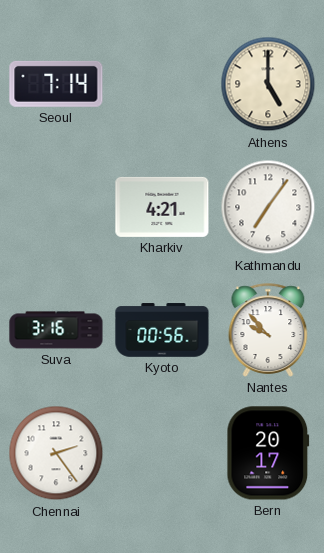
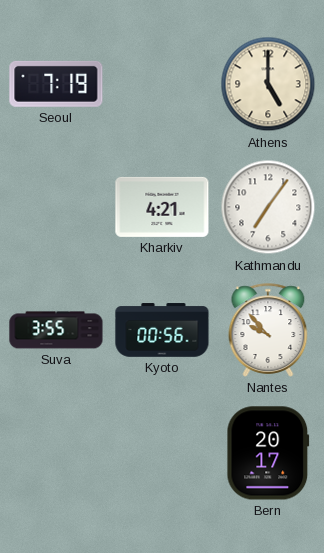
Seoul: 7:14 -> 7:19 (56, 84)
Suva: 3:16 -> 3:55 (56, 330)
Chennai: 2:24 -> none (56, 453)
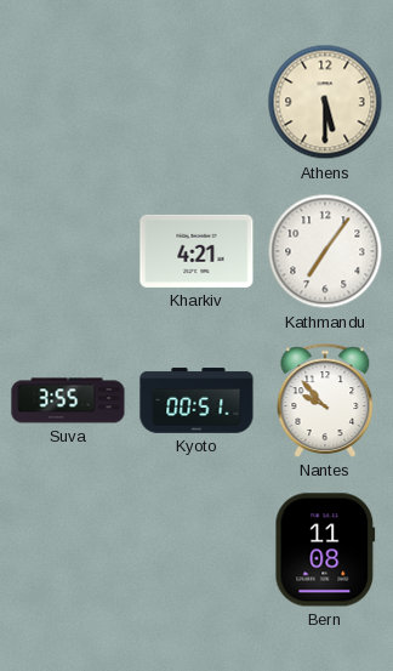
Seoul: 7:19 -> none (56, 84)
Athens: 5:00 -> 5:30 (325, 102)
Kyoto: 00:56 -> 00:51 (196, 400)
Bern: 20:17 -> 11:08 (325, 550)
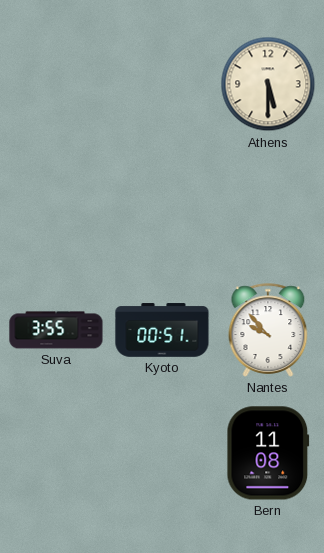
Kharkiv: 4:21 -> none (196, 251)
Kathmandu: 7:06 -> none (325, 251)
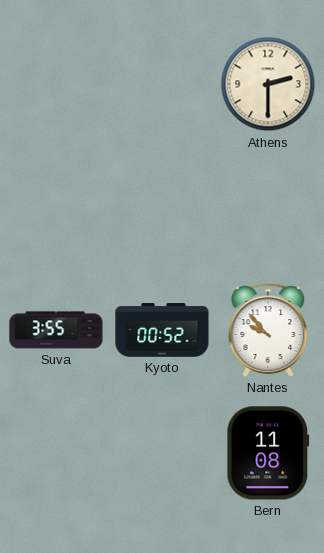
Athens: 5:30 -> 2:30 (268, 84)
Kyoto: 00:51 -> 00:52 (162, 330)
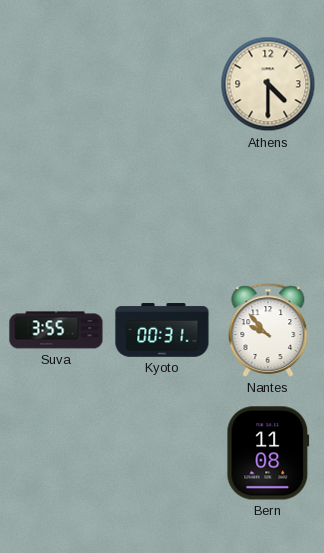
Athens: 2:30 -> 4:30 (268, 84)
Kyoto: 00:52 -> 00:31 (162, 330)
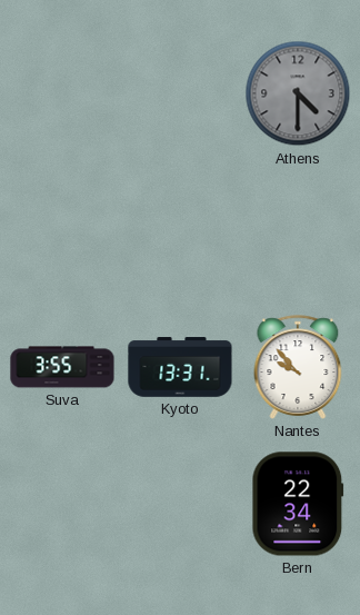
Athens dial: cream -> grey (298, 93)
Kyoto: 00:31 -> 13:31 (180, 367)
Bern: 11:08 -> 22:34 (298, 504)
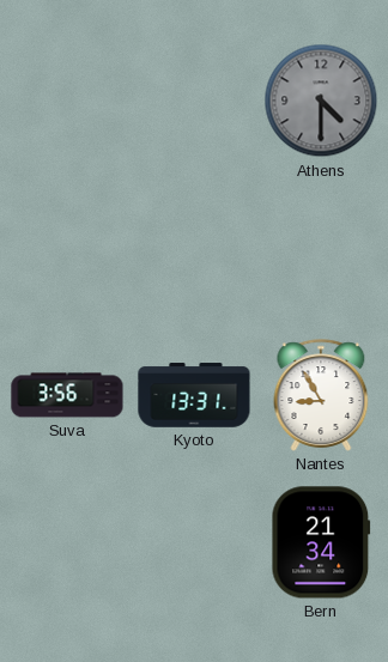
Suva: 3:55 -> 3:56 (67, 395)
Nantes: 9:53 -> 8:55 (321, 395)
Bern: 22:34 -> 21:34 (321, 542)
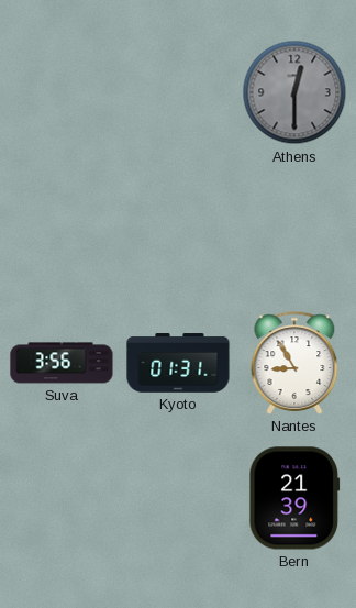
Athens: 4:30 -> 12:30 (294, 92)
Kyoto: 13:31 -> 01:31 (178, 363)
Bern: 21:34 -> 21:39 (294, 498)
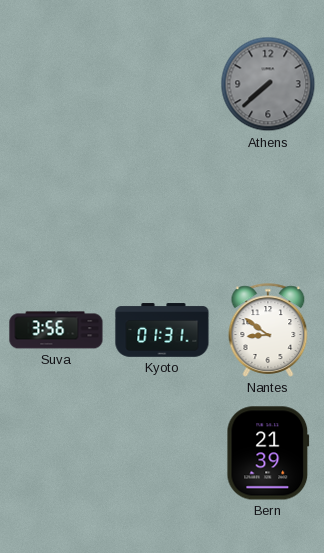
Athens: 12:30 -> 7:38 (268, 84)
Nantes: 8:55 -> 8:51 (268, 330)
